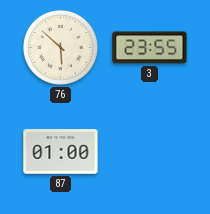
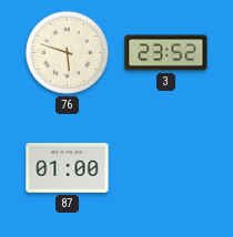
76: 5:52 -> 5:48 (67, 52)
3: 23:55 -> 23:52 (166, 53)
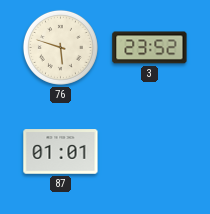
87: 01:00 -> 01:01 (61, 152)
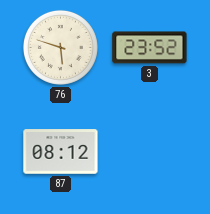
87: 01:01 -> 08:12 (61, 152)
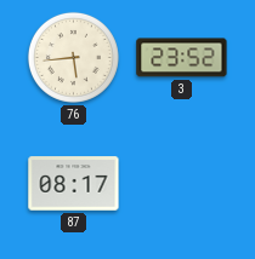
76: 5:48 -> 5:44 (73, 57)
87: 08:12 -> 08:17 (74, 184)
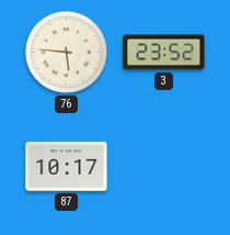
76: 5:44 -> 5:46 (66, 52)
87: 08:17 -> 10:17 (67, 167)
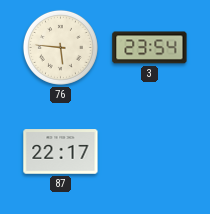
3: 23:52 -> 23:54 (150, 48)
87: 10:17 -> 22:17 (61, 152)
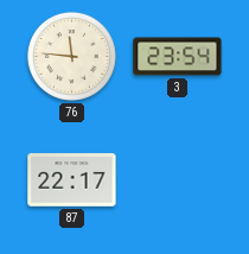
76: 5:46 -> 11:46 (71, 56)
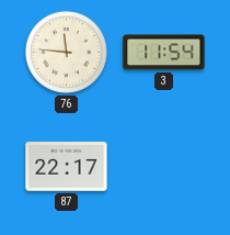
3: 23:54 -> 11:54 (164, 53)
